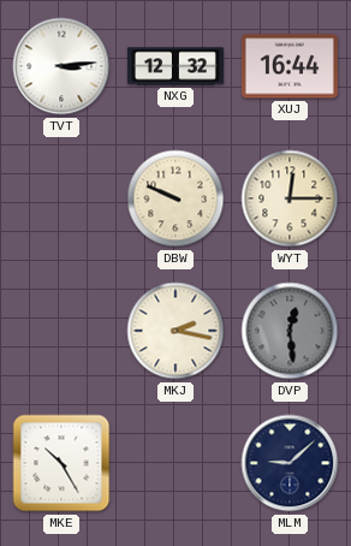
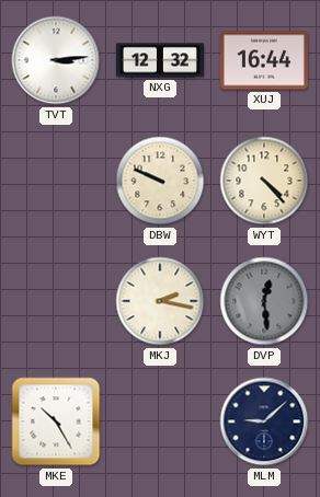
WYT: 12:15 -> 4:23 (264, 181)
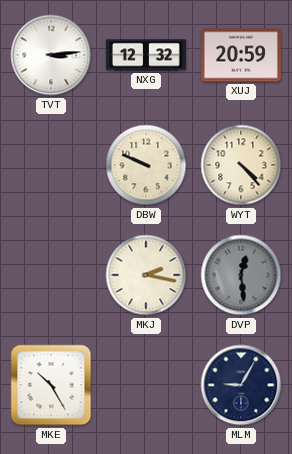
XUJ: 16:44 -> 20:59 (241, 55)
MLM: 9:08 -> 9:05 (241, 385)
